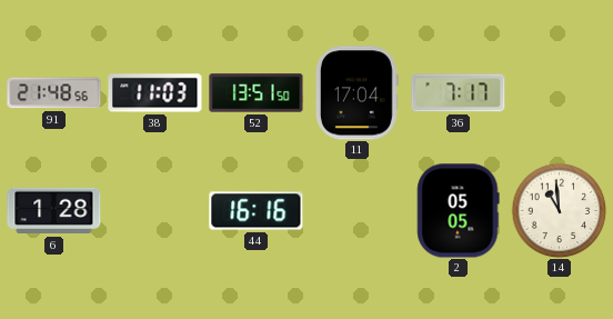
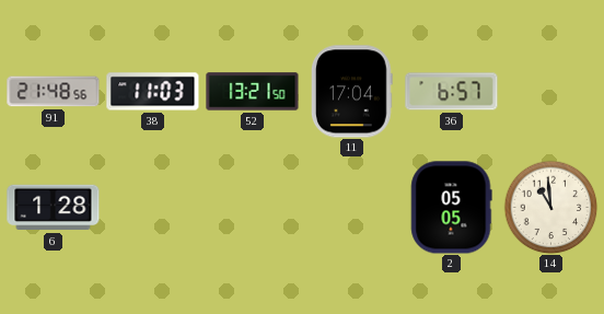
52: 13:51 -> 13:21 (253, 92)
36: 7:17 -> 6:57 (452, 92)
44: 16:16 -> none (257, 211)
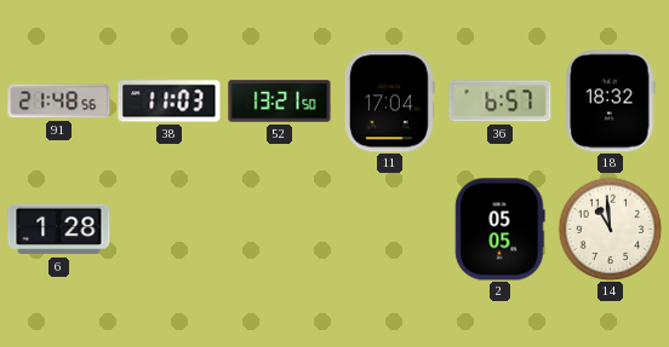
18: none -> 18:32 (611, 102)
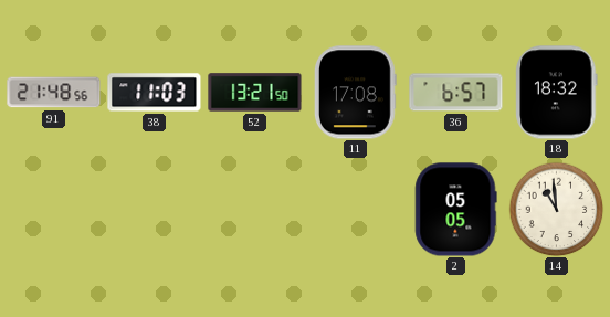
11: 17:04 -> 17:08 (356, 93)
6: 1:28 -> none (59, 230)
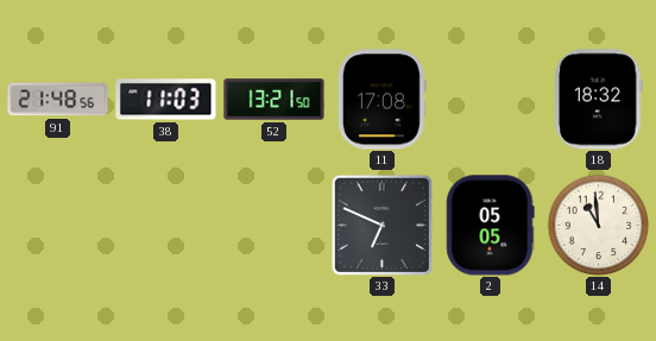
36: 6:57 -> none (456, 93)
33: none -> 6:49 (381, 225)
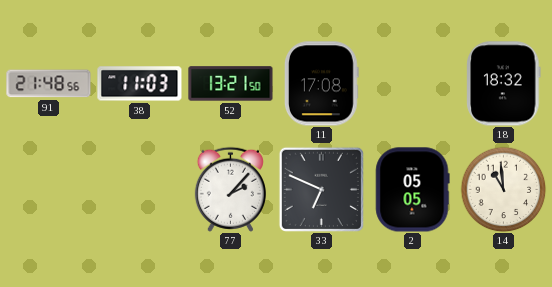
77: none -> 2:07 (230, 189)
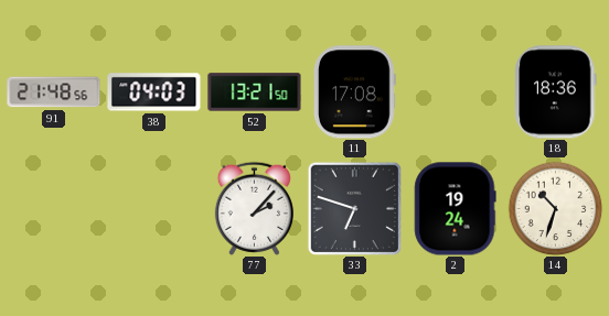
38: 11:03 -> 04:03 (154, 92)
18: 18:32 -> 18:36 (556, 92)
33: 6:49 -> 6:48 (354, 208)
2: 05:05 -> 19:24 (456, 209)
14: 10:59 -> 10:33 (555, 208)
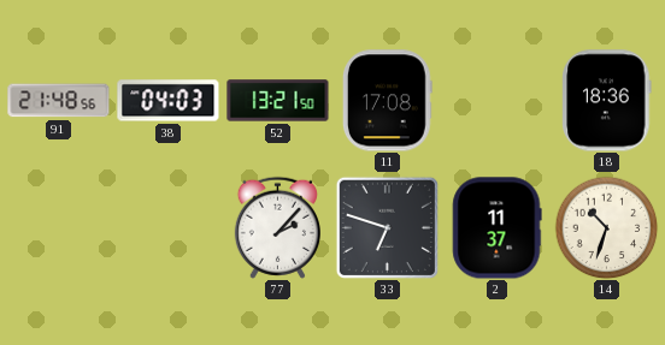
2: 19:24 -> 11:37 (498, 228)
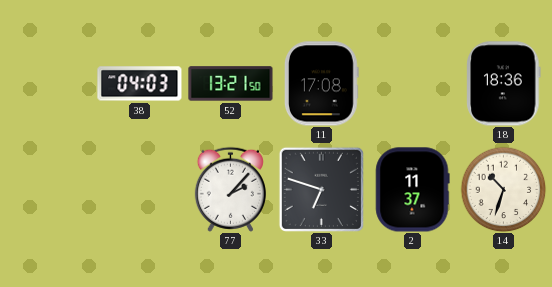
91: 21:48 -> none (59, 101)
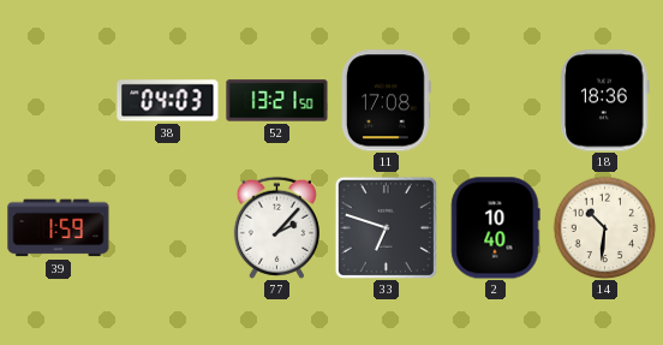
39: none -> 1:59 (59, 228)
2: 11:37 -> 10:40 (496, 228)
14: 10:33 -> 10:31 (604, 227)
